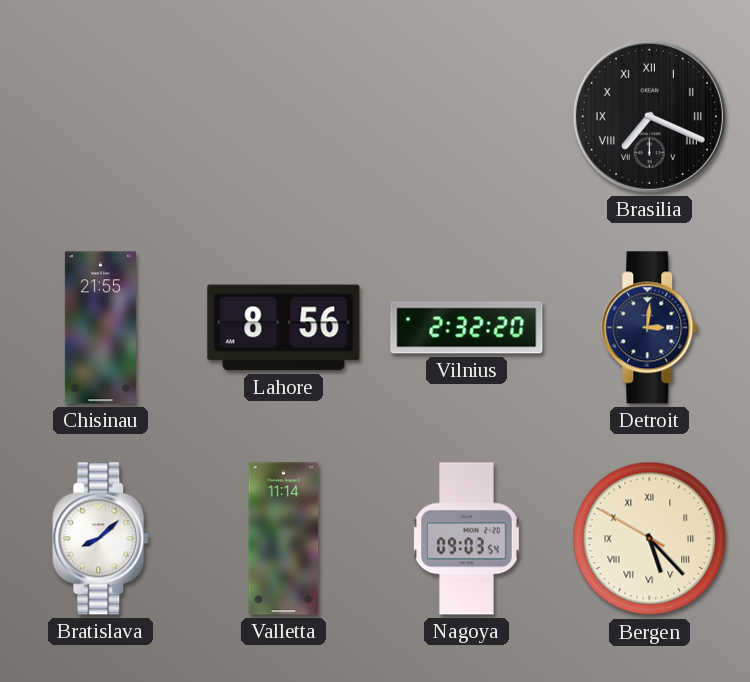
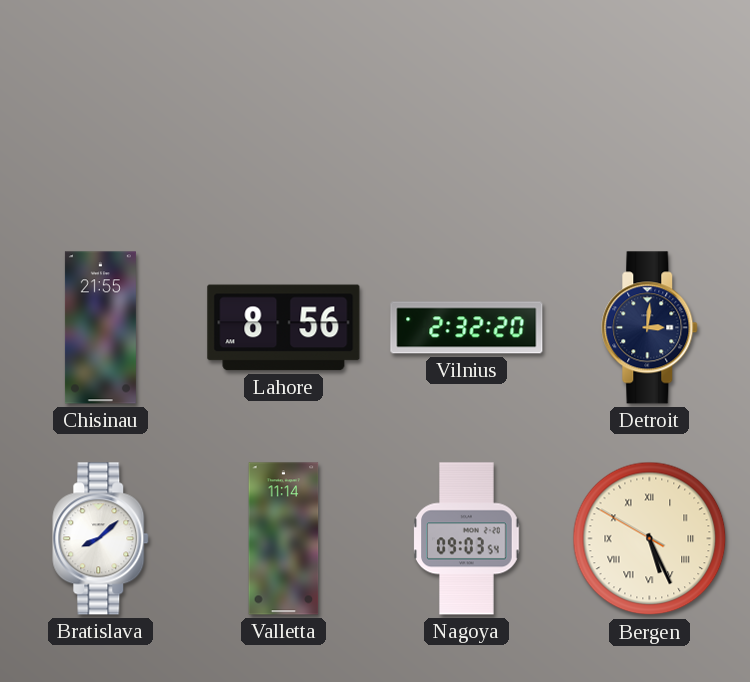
Brasilia: 7:19 -> none (649, 116)
Bergen: 5:22 -> 5:25 (650, 539)
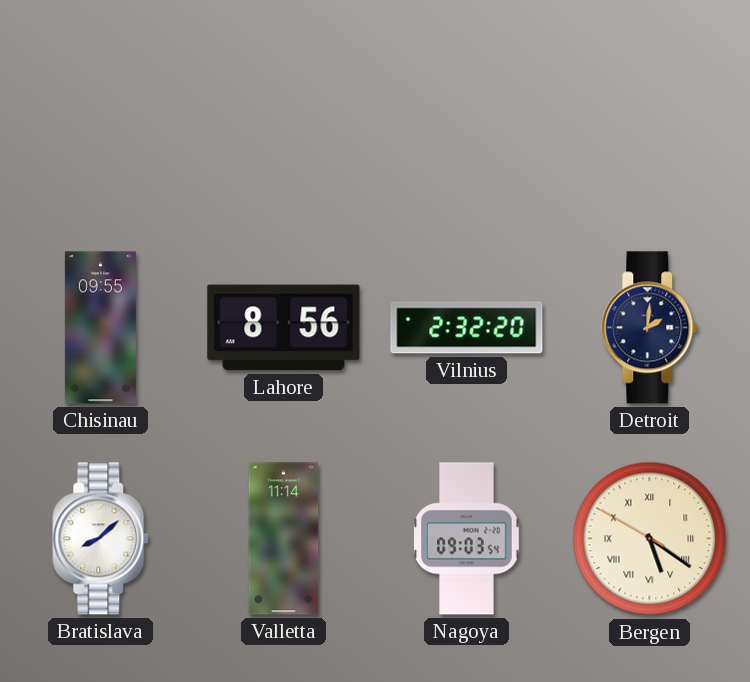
Chisinau: 21:55 -> 09:55 (100, 328)
Detroit: 3:01 -> 2:01 (650, 328)
Bergen: 5:25 -> 5:20 (650, 539)
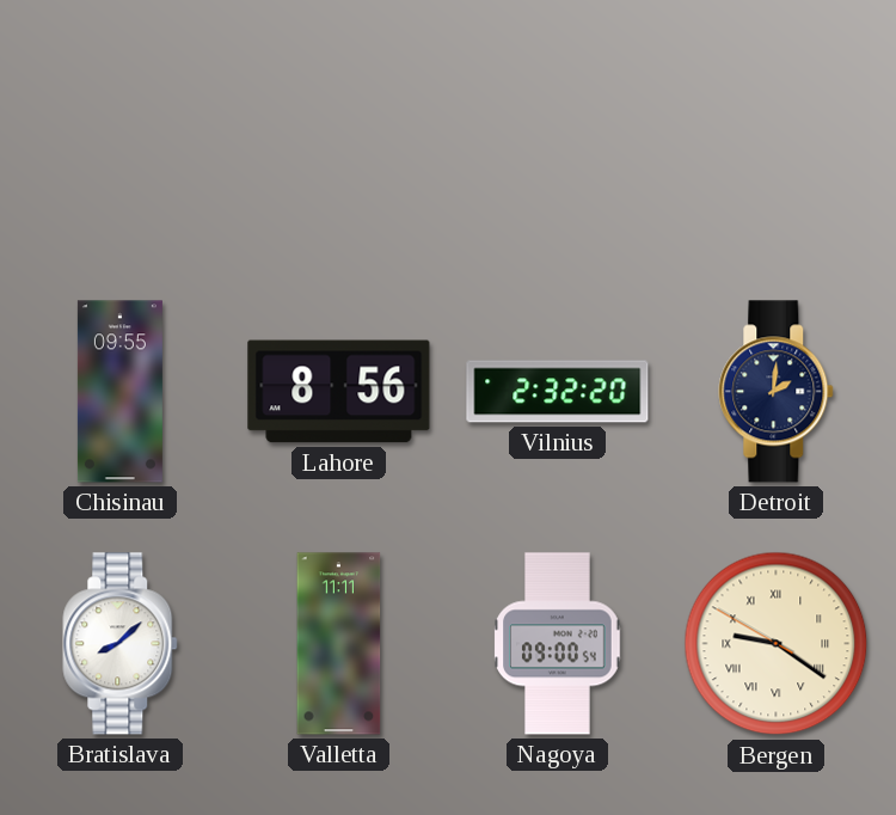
Valletta: 11:14 -> 11:11 (339, 644)
Nagoya: 09:03 -> 09:00 (558, 644)
Bergen: 5:20 -> 9:20 (777, 644)
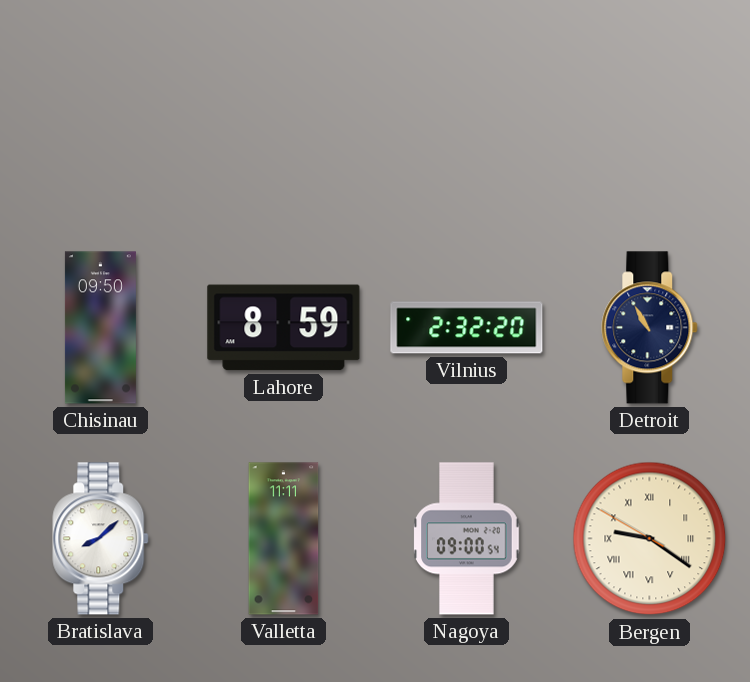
Chisinau: 09:55 -> 09:50 (100, 328)
Lahore: 8:56 -> 8:59 (284, 328)
Detroit: 2:01 -> 10:55 (650, 328)
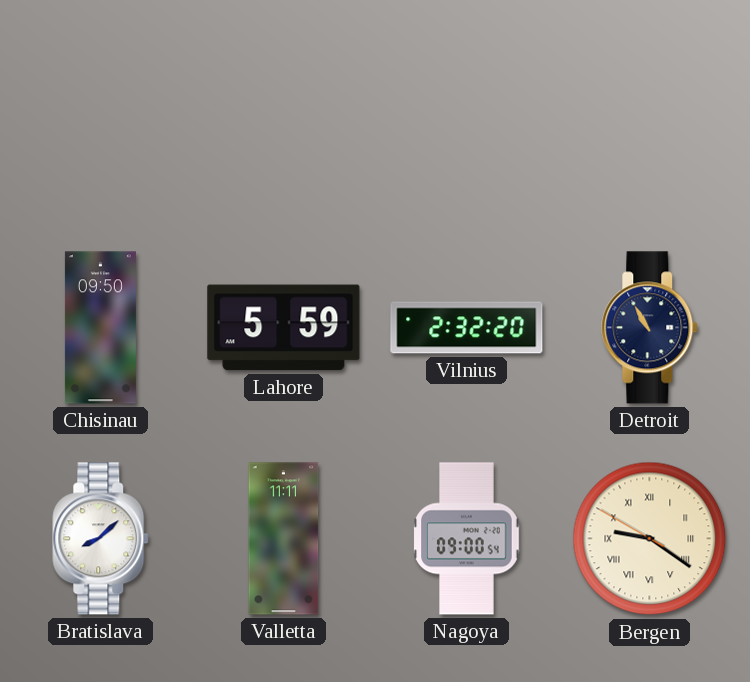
Lahore: 8:59 -> 5:59 (284, 328)
